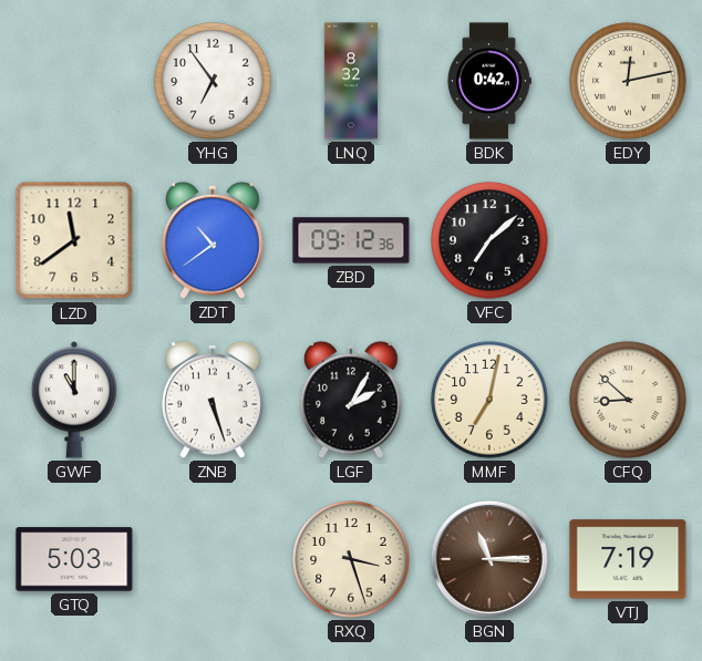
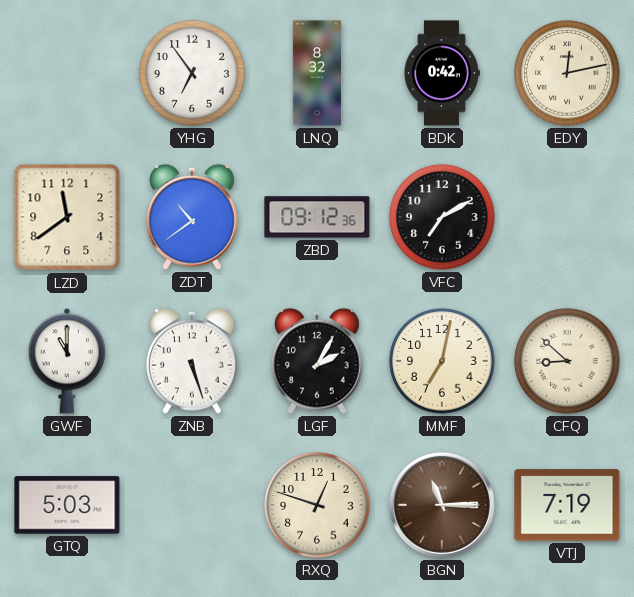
VFC: 7:08 -> 7:10 (442, 217)
RXQ: 3:27 -> 12:48 (317, 505)
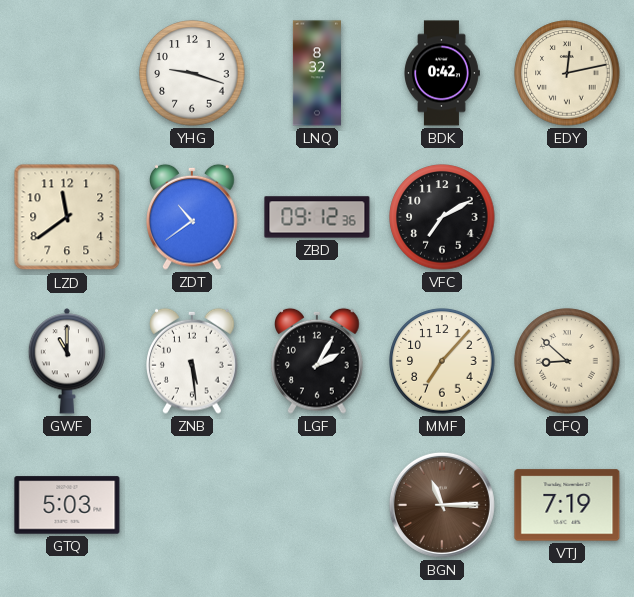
YHG: 6:54 -> 9:18 (192, 73)
ZNB: 5:27 -> 5:29 (192, 361)
MMF: 7:02 -> 7:07 (442, 361)
RXQ: 12:48 -> none (317, 505)
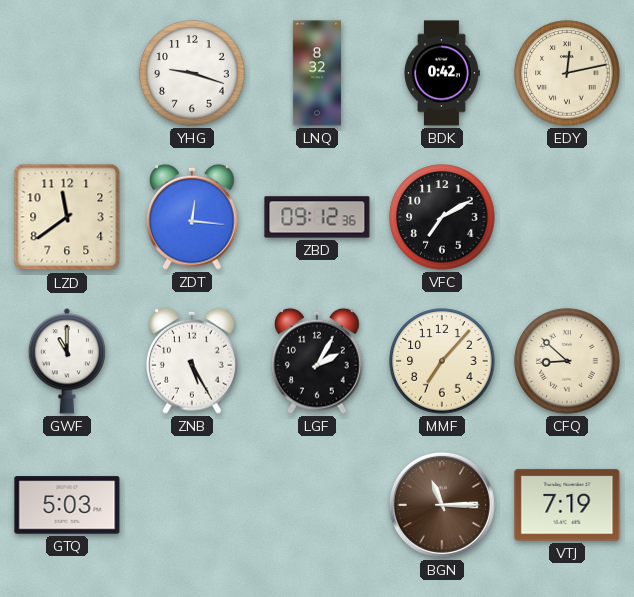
ZDT: 10:39 -> 12:16 (192, 217)
ZNB: 5:29 -> 5:25 (192, 361)
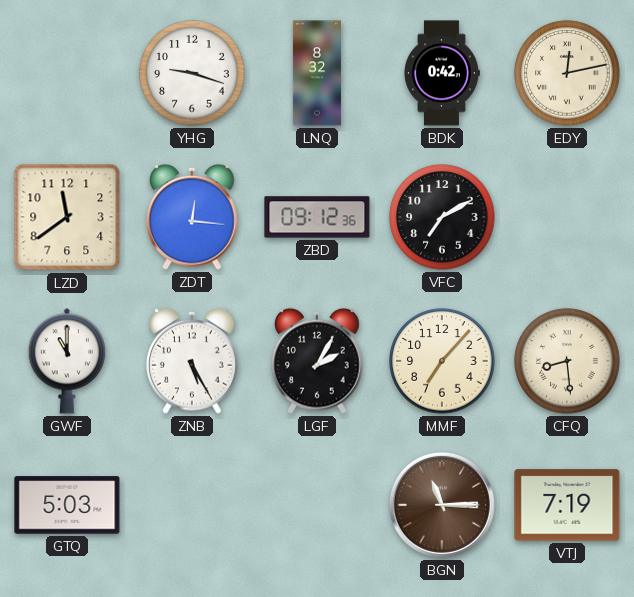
CFQ: 8:52 -> 8:29 (567, 361)
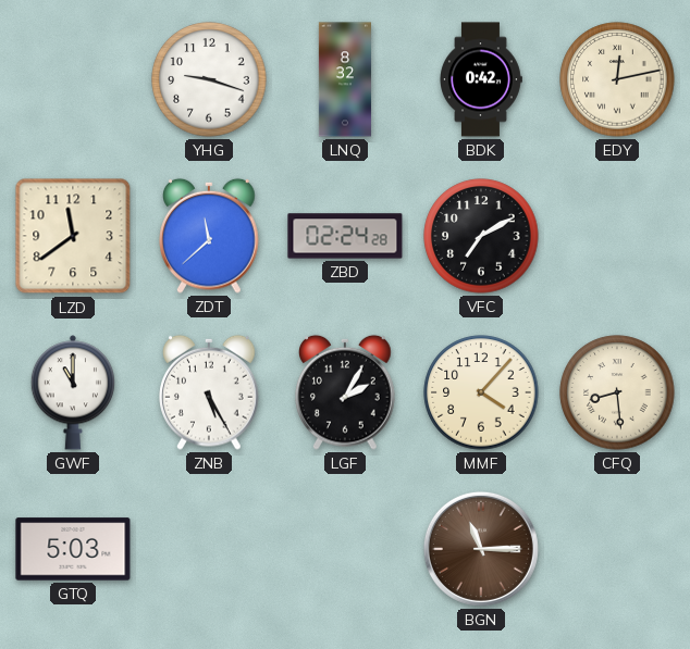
ZDT: 12:16 -> 11:38 (209, 236)
ZBD: 09:12 -> 02:24 (345, 236)
MMF: 7:07 -> 4:07 (481, 392)
VTJ: 7:19 -> none (567, 505)
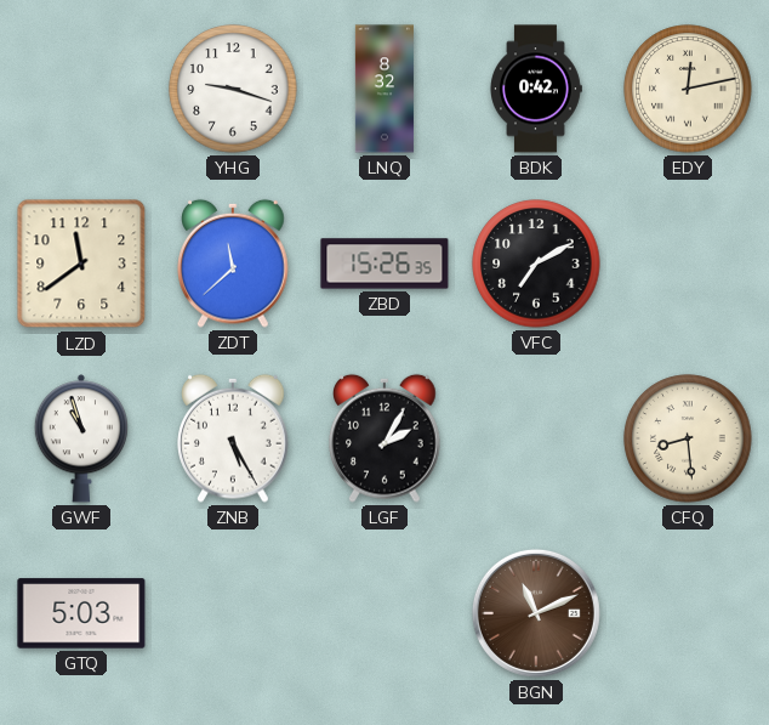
ZBD: 02:24 -> 15:26 (384, 264)
GWF: 11:00 -> 10:57 (80, 438)
MMF: 4:07 -> none (481, 392)
BGN: 11:15 -> 11:11 (536, 613)
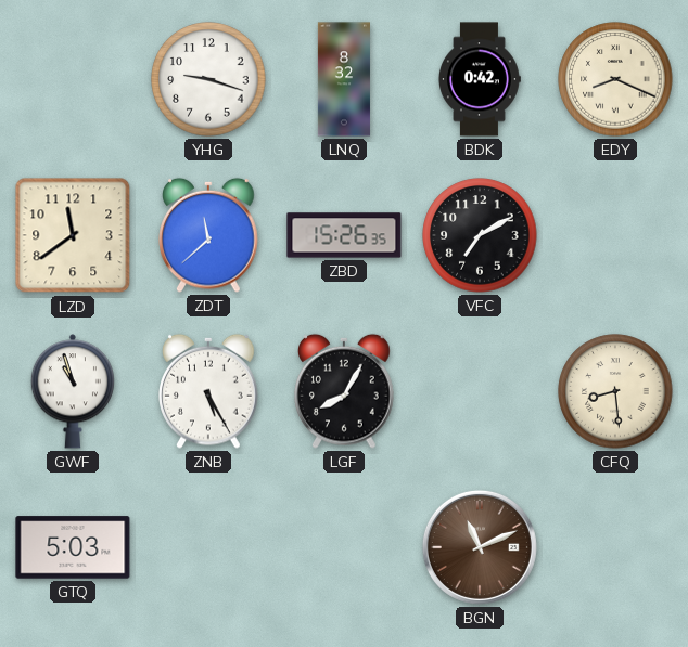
EDY: 12:13 -> 8:19 (615, 79)
LGF: 2:05 -> 8:05 (344, 391)
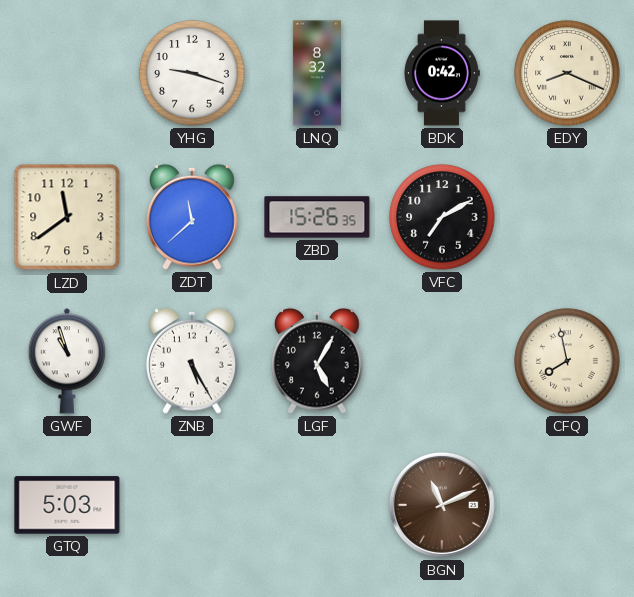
LGF: 8:05 -> 5:05 (317, 361)
CFQ: 8:29 -> 7:58 (567, 361)
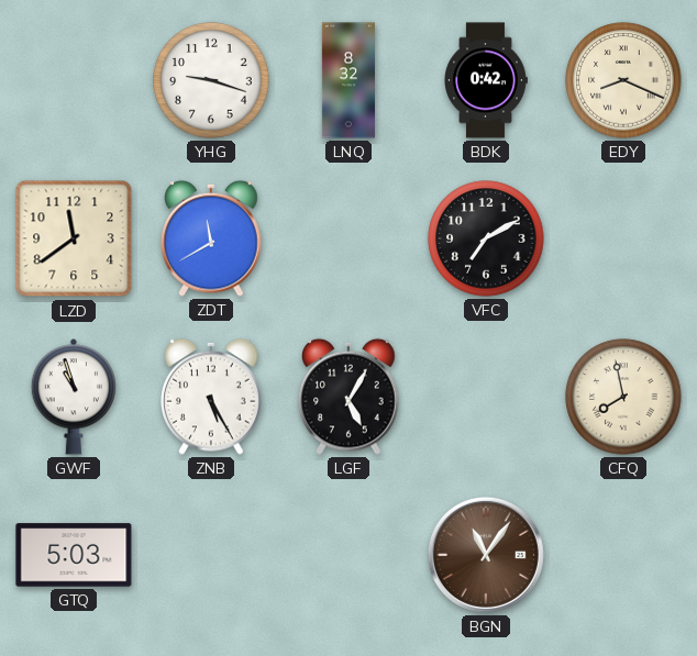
ZDT: 11:38 -> 11:40 (211, 238)
ZBD: 15:26 -> none (317, 217)
BGN: 11:11 -> 11:06 (486, 555)
